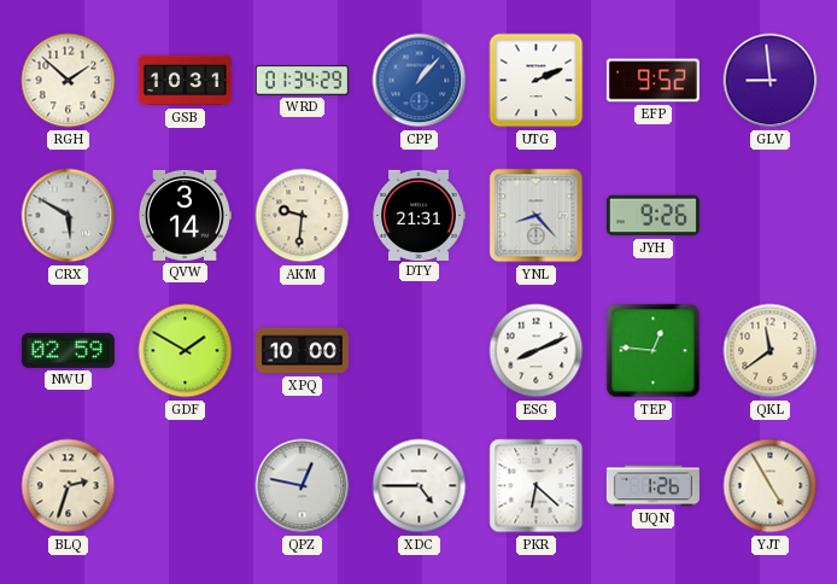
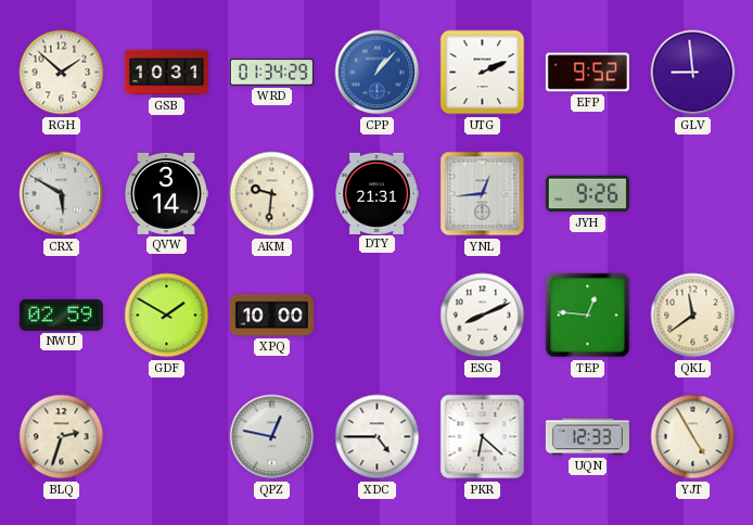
YNL: 8:23 -> 12:44 (483, 194)
UQN: 1:26 -> 12:33 (587, 437)
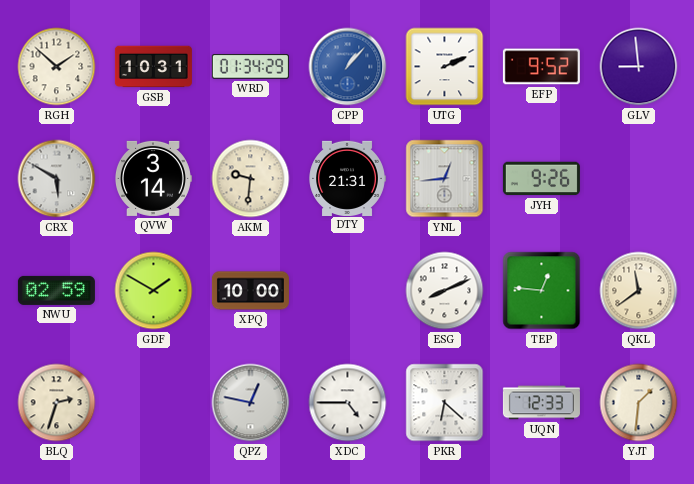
YJT: 4:55 -> 1:31 (639, 403)
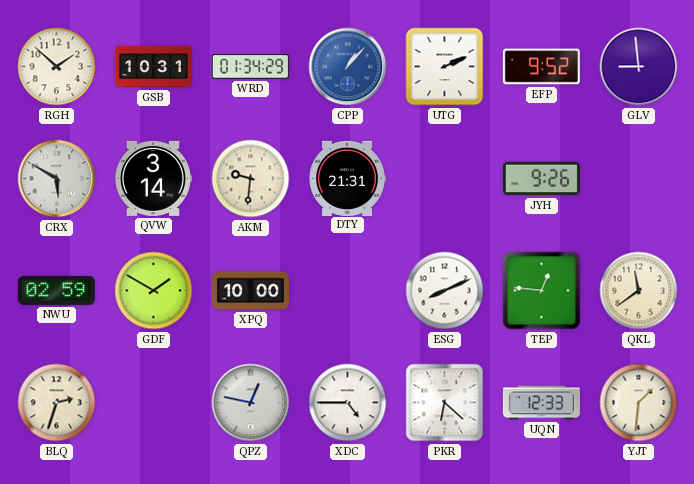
YNL: 12:44 -> none (445, 179)
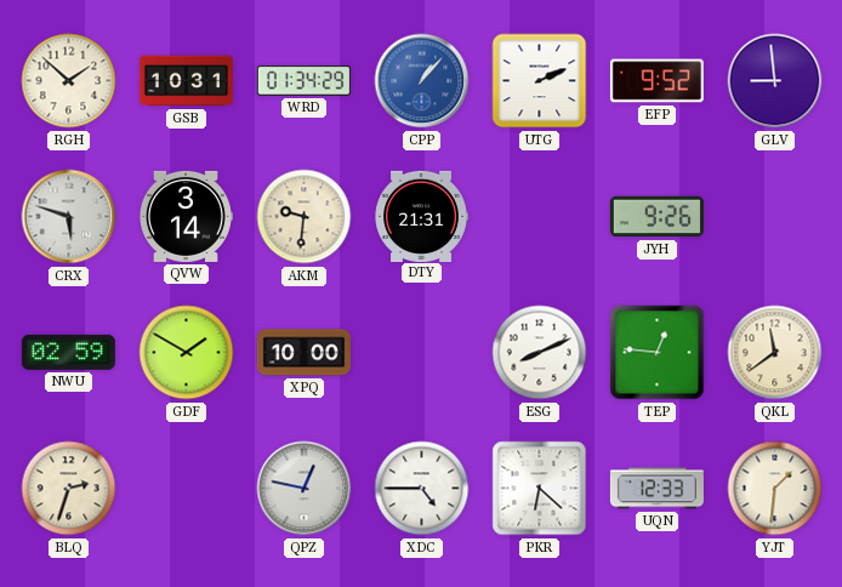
CRX: 5:50 -> 5:48 (69, 217)
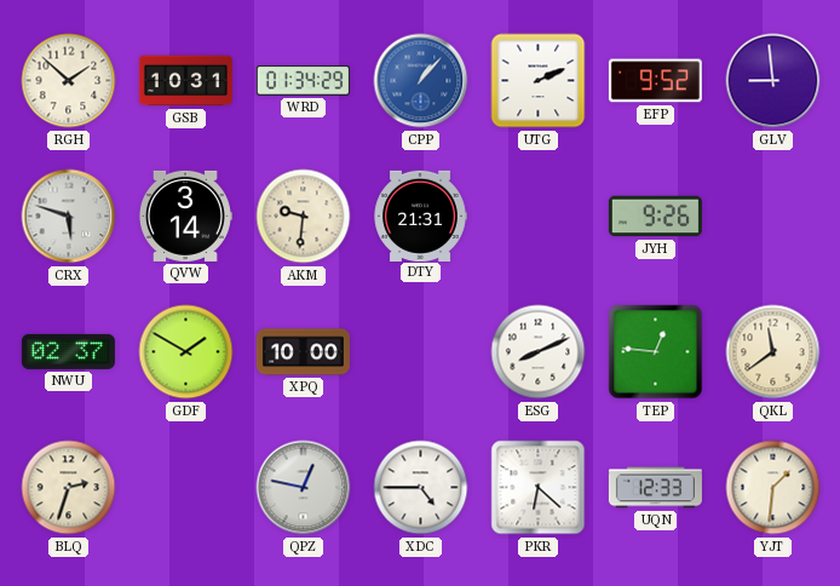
NWU: 02:59 -> 02:37 (68, 351)
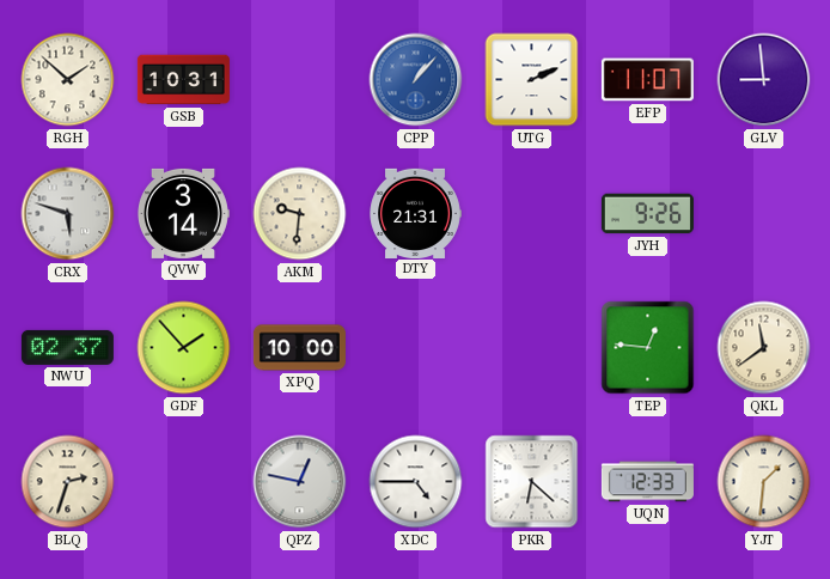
WRD: 01:34 -> none (303, 81)
EFP: 9:52 -> 11:07 (647, 80)
GDF: 1:50 -> 1:53 (184, 348)
ESG: 8:11 -> none (539, 352)
